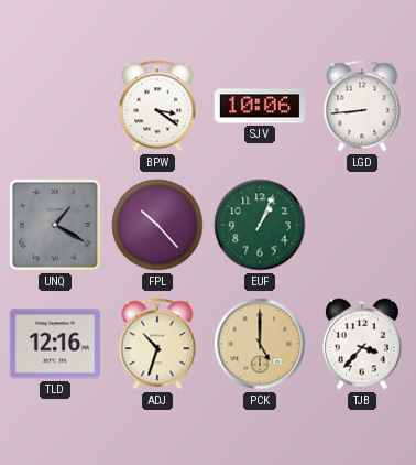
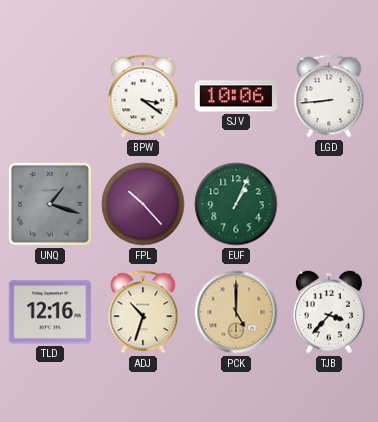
UNQ: 1:20 -> 1:18 (50, 204)
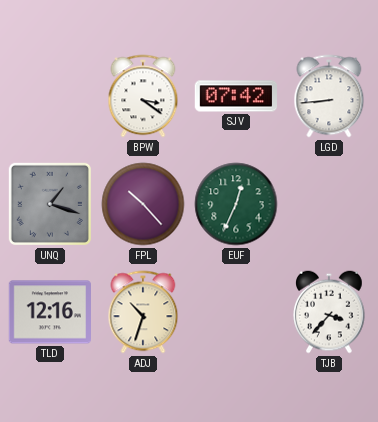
SJV: 10:06 -> 07:42 (236, 96)
EUF: 1:04 -> 12:34 (236, 204)
PCK: 5:00 -> none (236, 312)
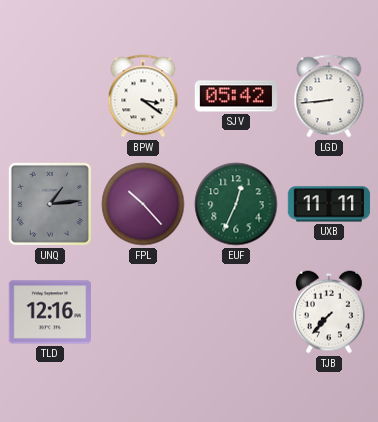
SJV: 07:42 -> 05:42 (236, 96)
UNQ: 1:18 -> 1:14 (50, 204)
UXB: none -> 11:11 (329, 204)
ADJ: 10:33 -> none (143, 312)
TJB: 3:37 -> 7:37 (330, 312)
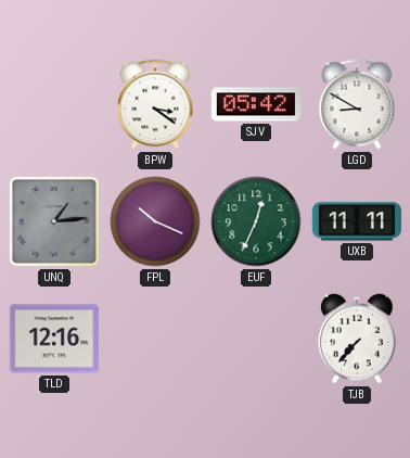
LGD: 8:44 -> 8:50 (357, 104)
FPL: 10:23 -> 10:19 (155, 221)
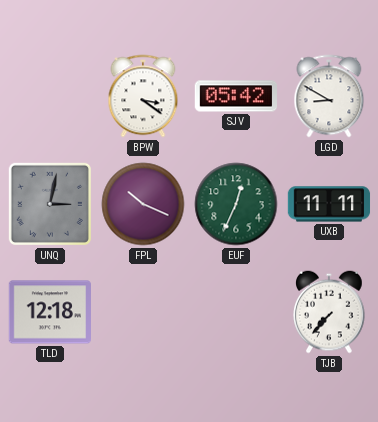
UNQ: 1:14 -> 3:02 (50, 204)
TLD: 12:16 -> 12:18 (49, 312)
